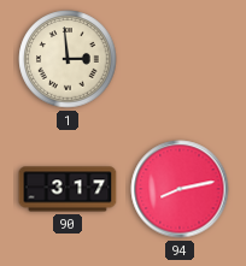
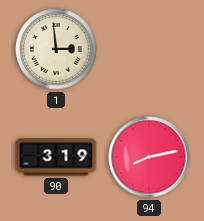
90: 3:17 -> 3:19 (56, 157)
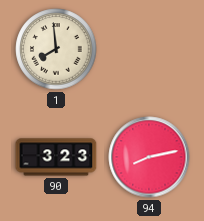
1: 2:59 -> 7:59 (56, 49)
90: 3:19 -> 3:23 (56, 157)
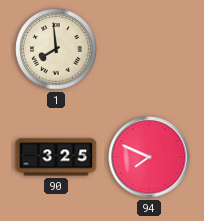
90: 3:23 -> 3:25 (56, 157)
94: 8:13 -> 7:49 (149, 157)
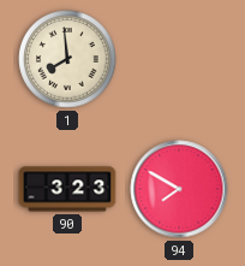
90: 3:25 -> 3:23 (67, 189)
94: 7:49 -> 7:50 (179, 189)
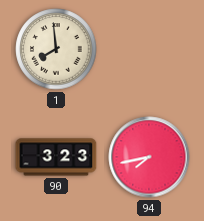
94: 7:50 -> 7:43 (149, 157)
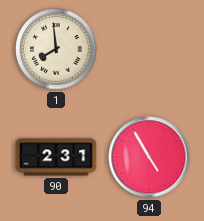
90: 3:23 -> 2:31 (56, 157)
94: 7:43 -> 4:55 (149, 157)
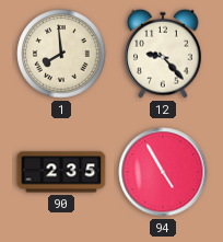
12: none -> 9:23 (163, 54)
90: 2:31 -> 2:35 (61, 172)
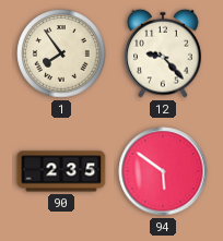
1: 7:59 -> 7:54 (61, 53)
94: 4:55 -> 5:51 (163, 171)
